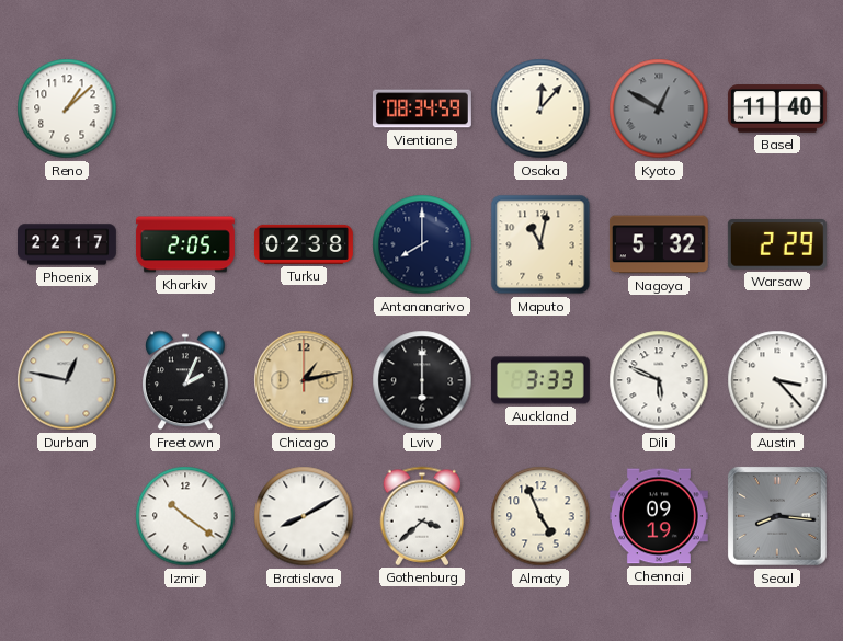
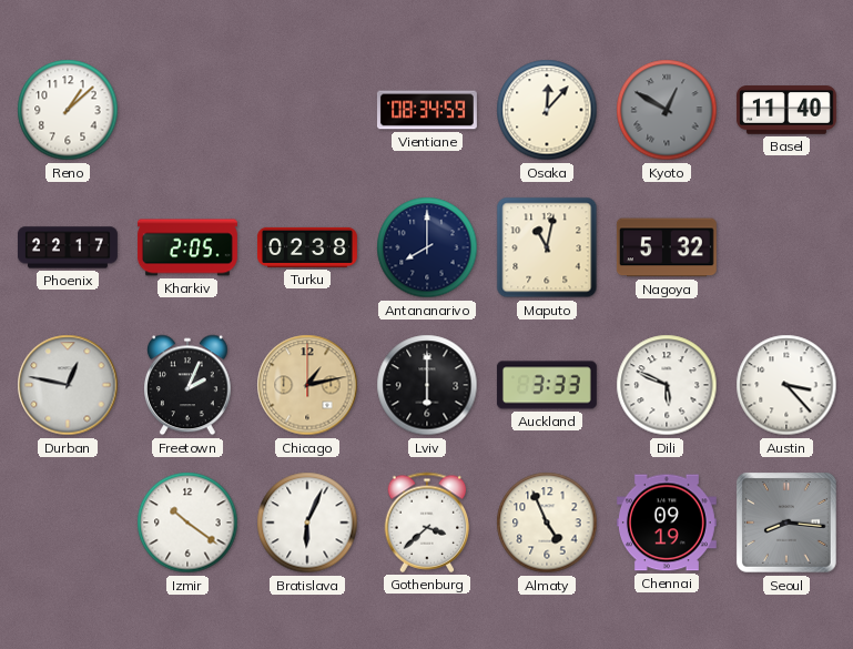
Warsaw: 2:29 -> none (777, 244)
Bratislava: 8:10 -> 6:04 (307, 523)
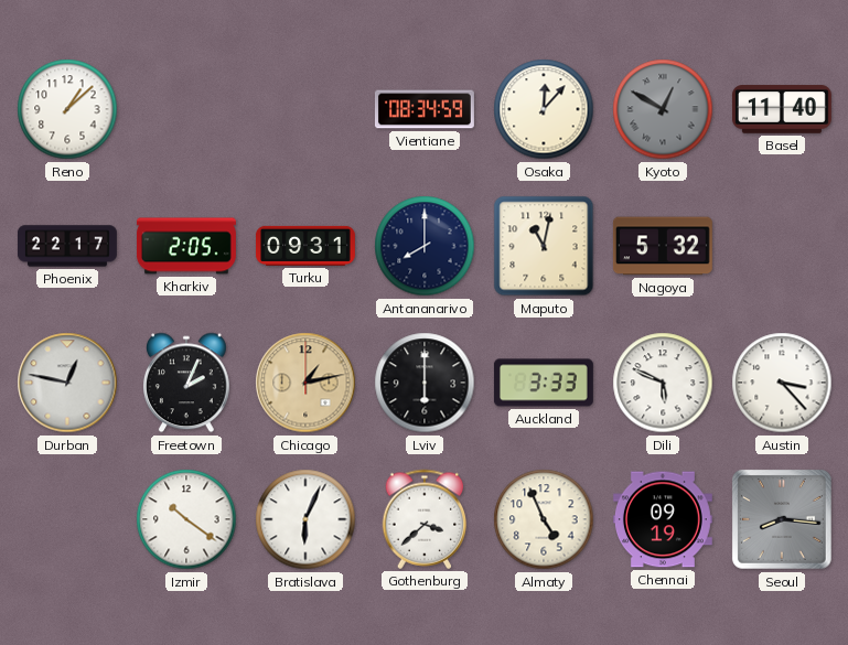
Turku: 02:38 -> 09:31 (305, 246)
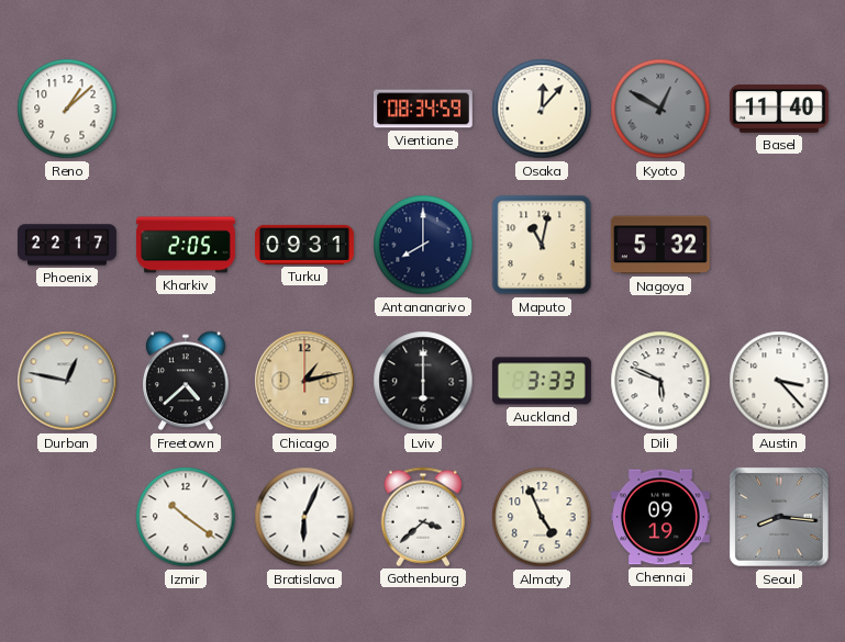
Freetown: 2:04 -> 4:38 (187, 381)
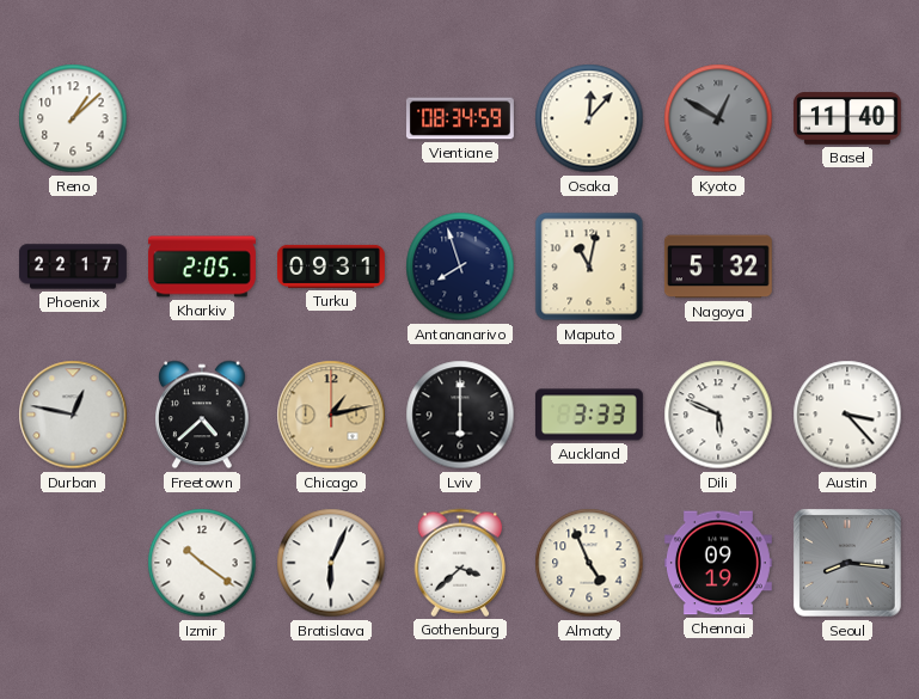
Antananarivo: 8:00 -> 7:57 (460, 266)
